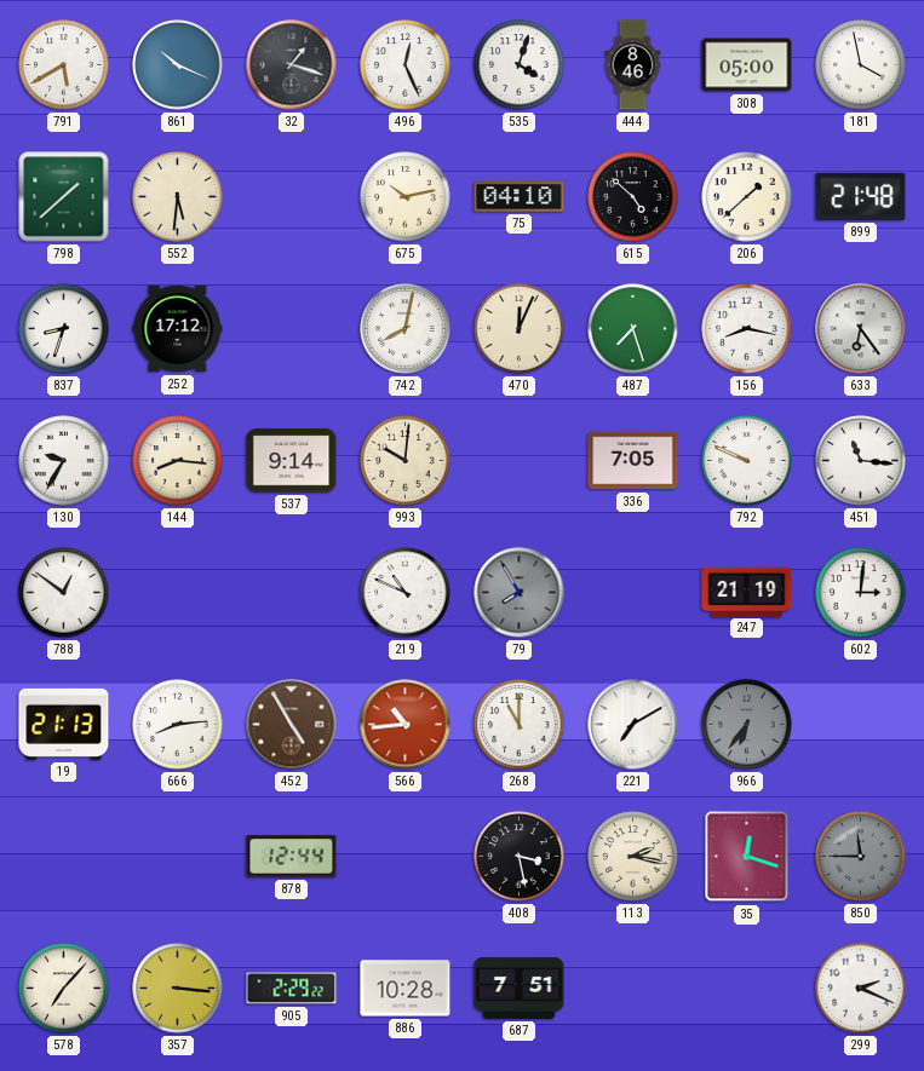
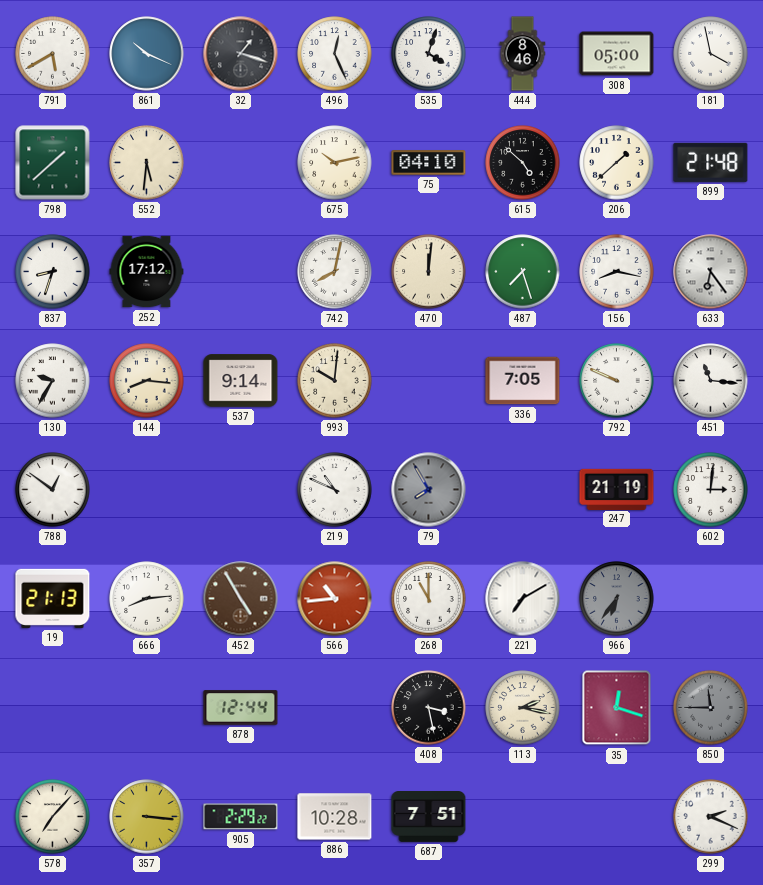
470: 12:04 -> 12:01 (429, 272)
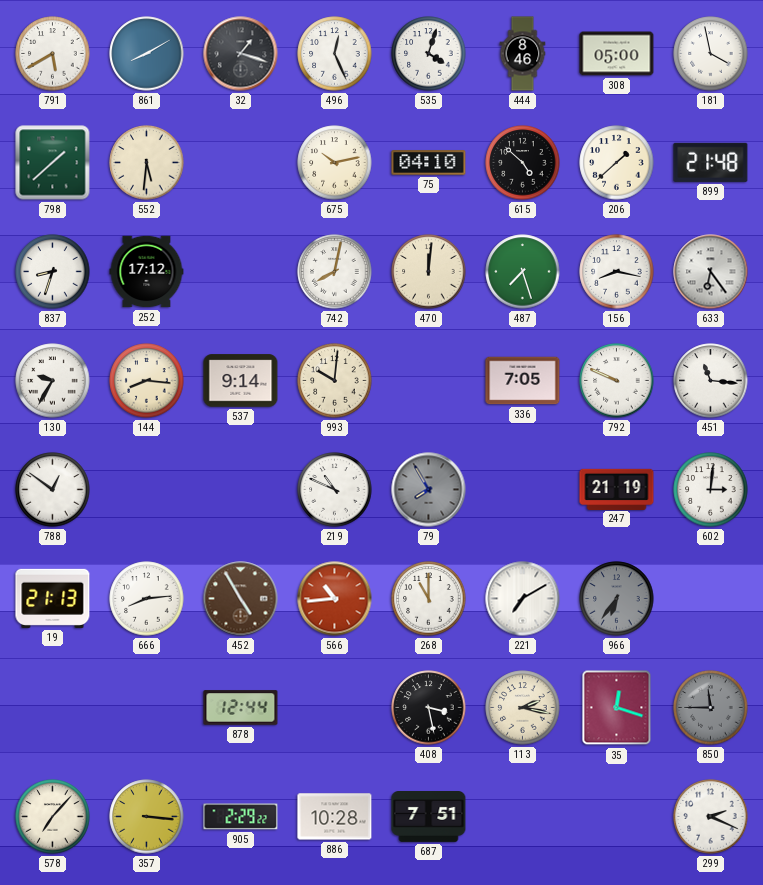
861: 10:19 -> 8:10 (147, 54)
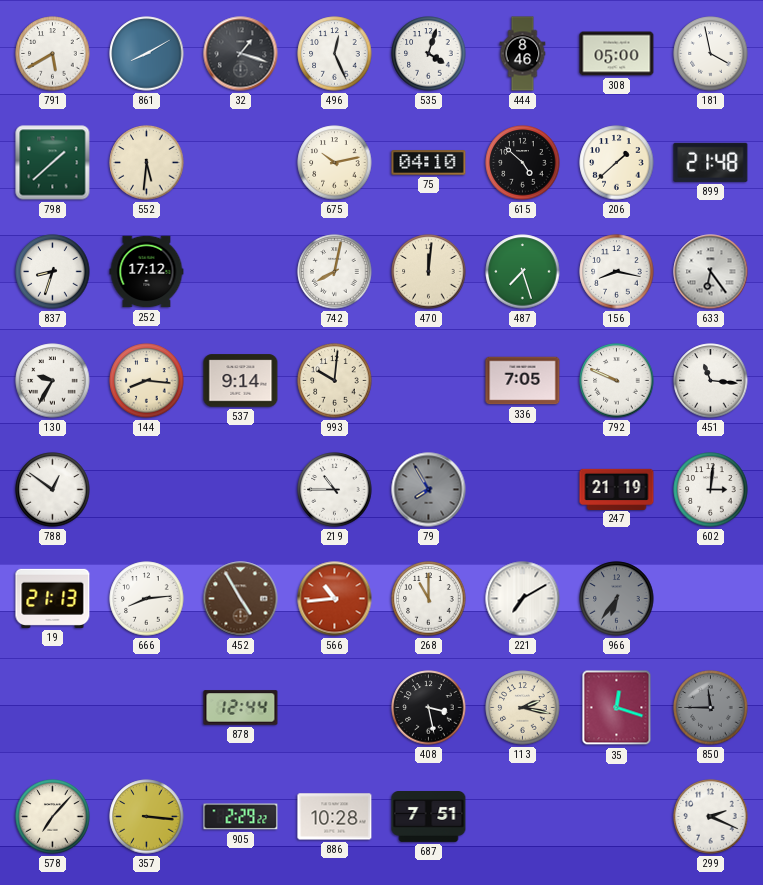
219: 10:49 -> 10:45 (335, 490)
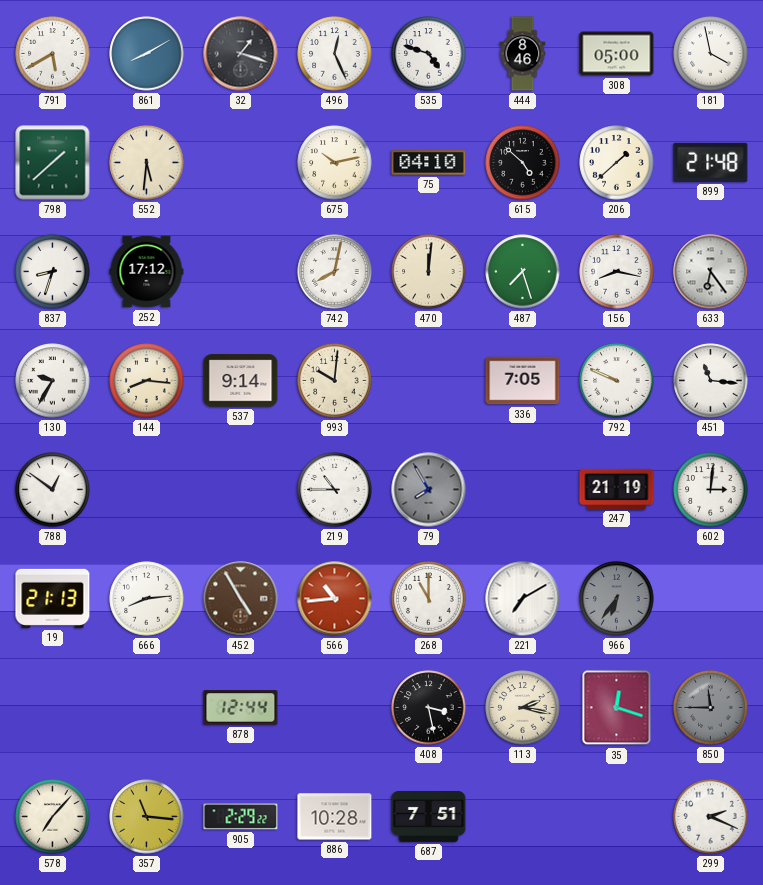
535: 4:03 -> 4:48 (429, 54)
357: 3:16 -> 11:16 (147, 817)
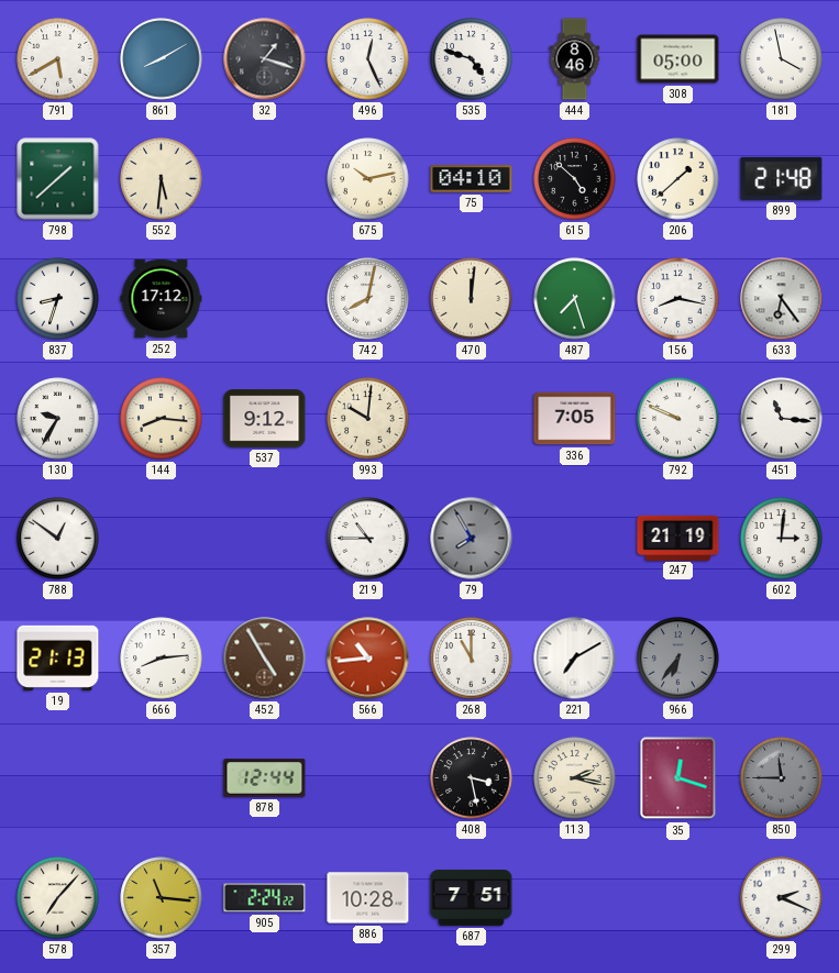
537: 9:14 -> 9:12 (265, 419)
905: 2:29 -> 2:24 (265, 898)
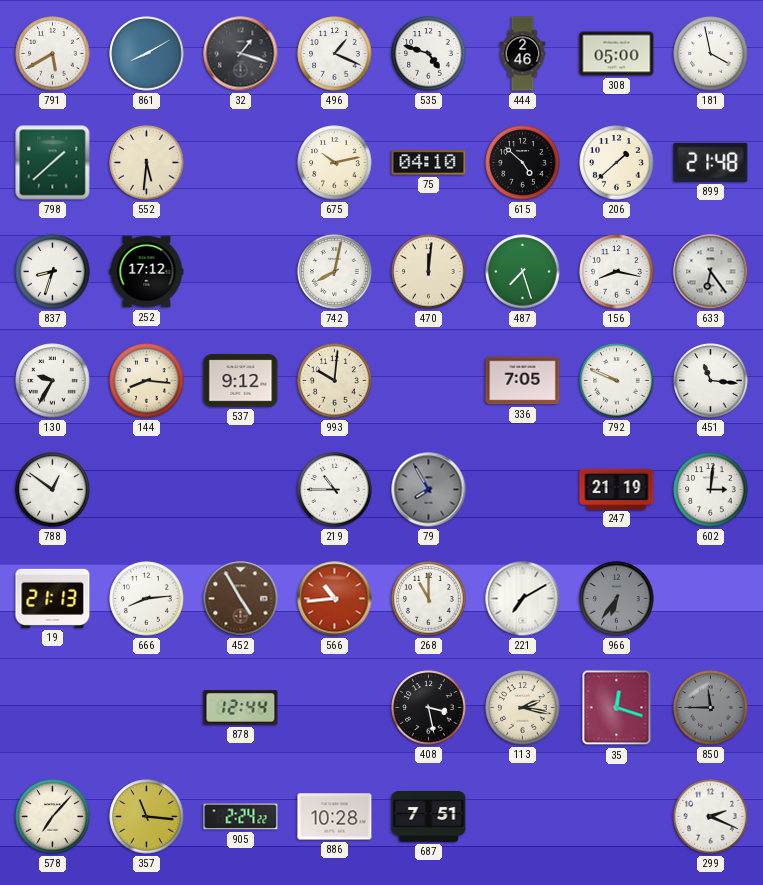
496: 12:26 -> 1:19 (335, 54)
444: 8:46 -> 2:46 (523, 54)
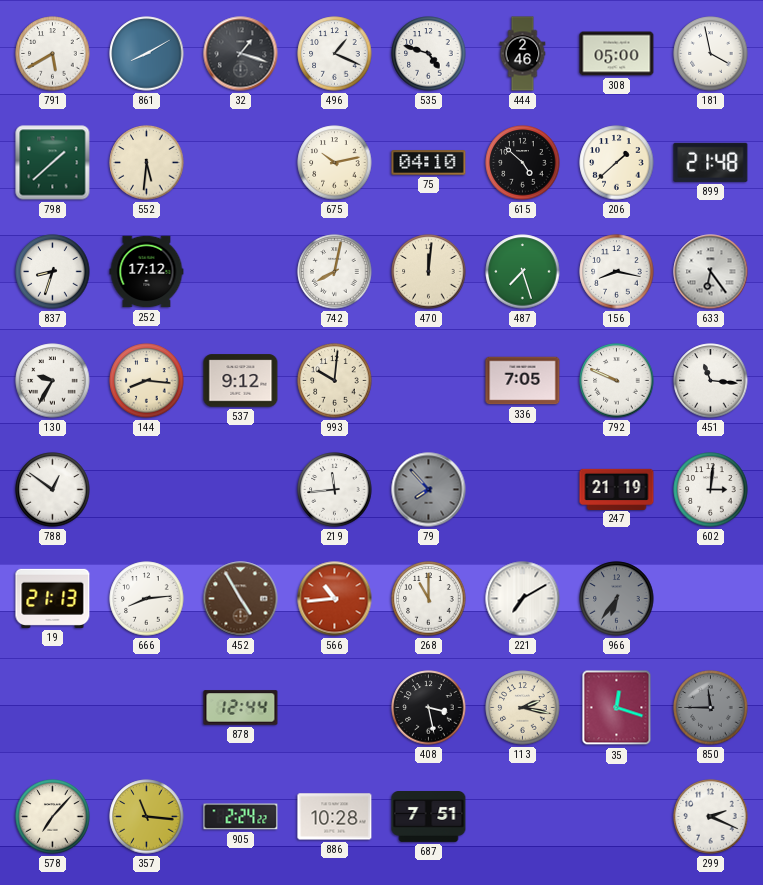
219: 10:45 -> 11:44 (335, 490)
79: 7:55 -> 7:53 (429, 490)
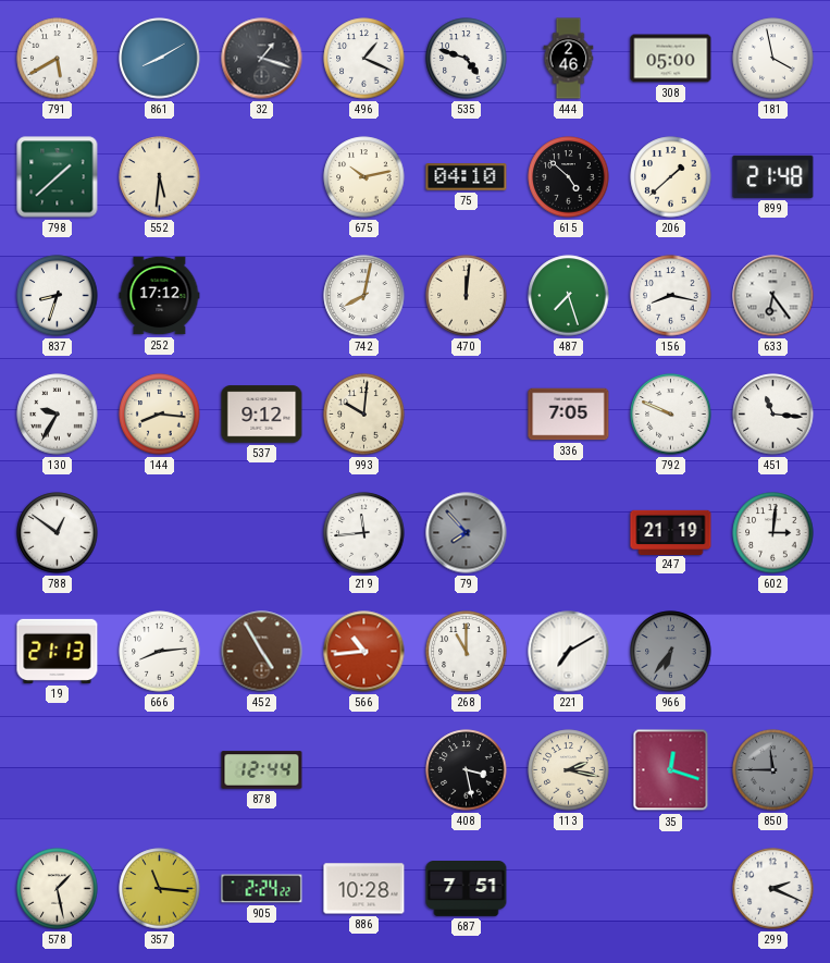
578: 7:07 -> 1:28 (58, 889)
